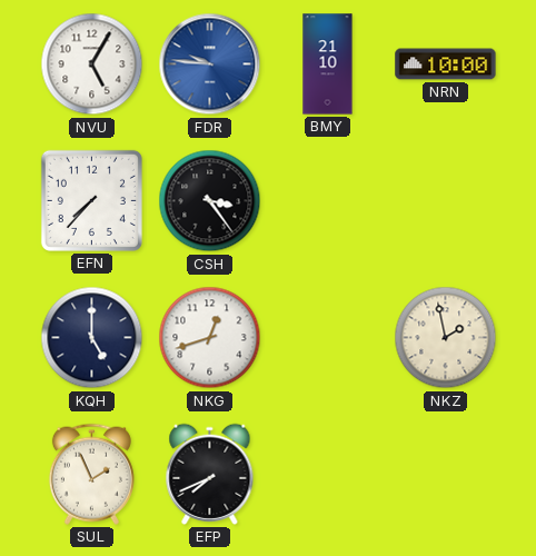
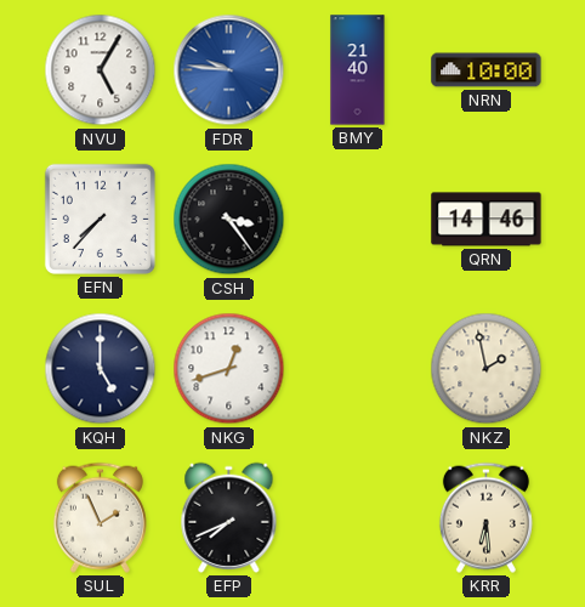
BMY: 21:10 -> 21:40 (358, 70)
QRN: none -> 14:46 (487, 220)
KRR: none -> 6:29 (485, 517)
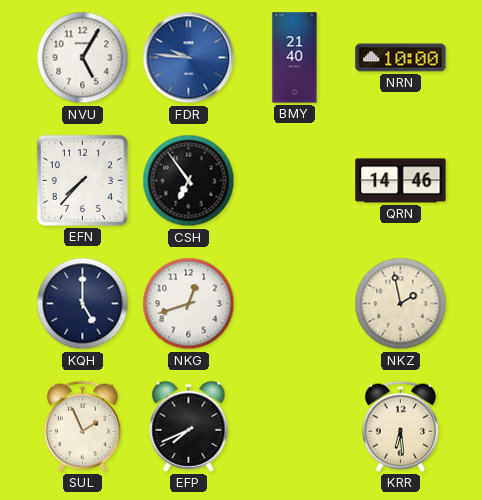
CSH: 3:24 -> 6:54 (189, 181)
